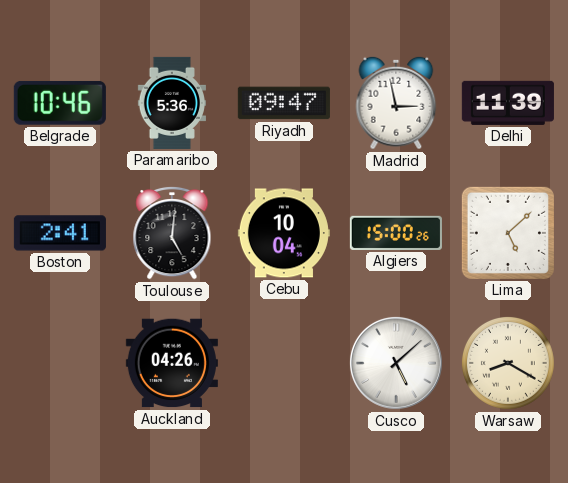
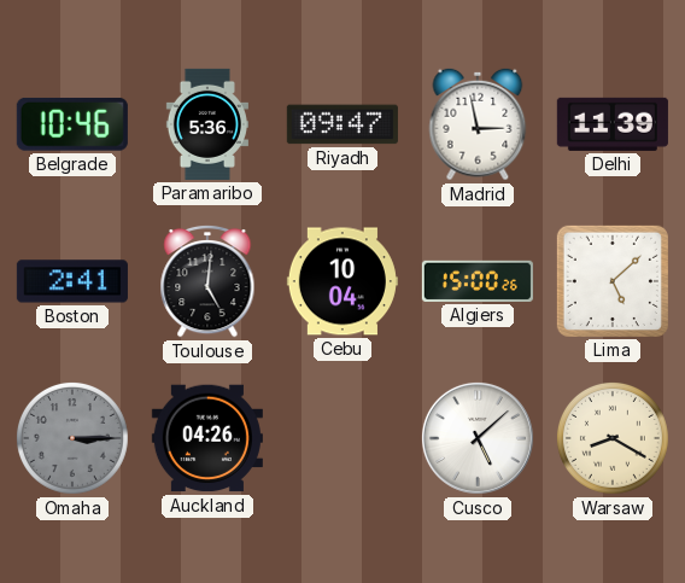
Omaha: none -> 3:15 (72, 438)
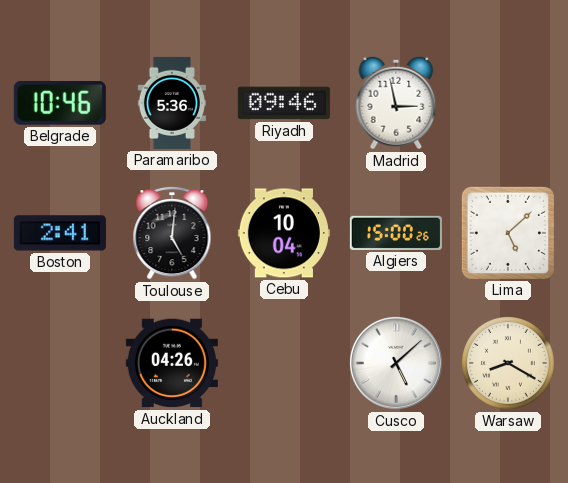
Riyadh: 09:47 -> 09:46 (284, 103)
Delhi: 11:39 -> none (613, 124)
Omaha: 3:15 -> none (72, 438)
